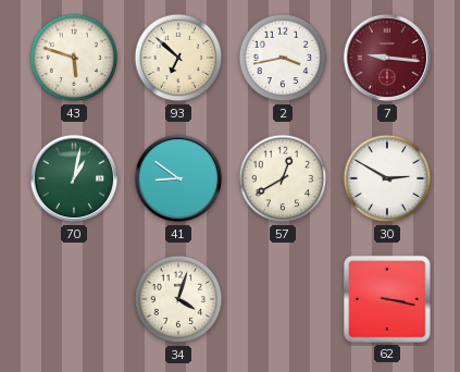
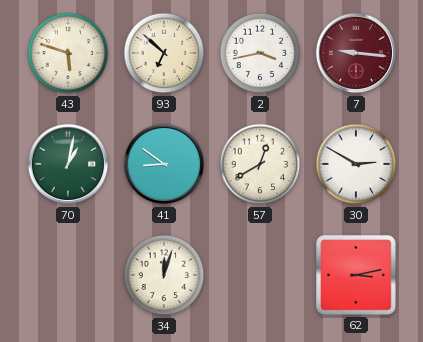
34: 4:03 -> 12:03 (164, 275)
62: 3:17 -> 3:13 (356, 275)
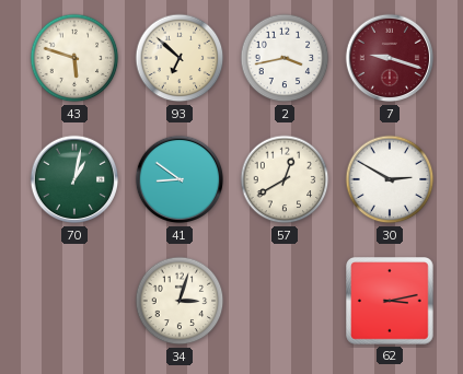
7: 9:16 -> 9:18 (390, 58)
34: 12:03 -> 3:03 (180, 301)
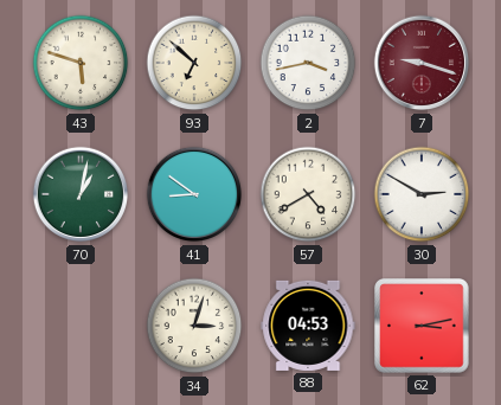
57: 12:40 -> 4:40 (308, 194)
88: none -> 04:53 (308, 326)
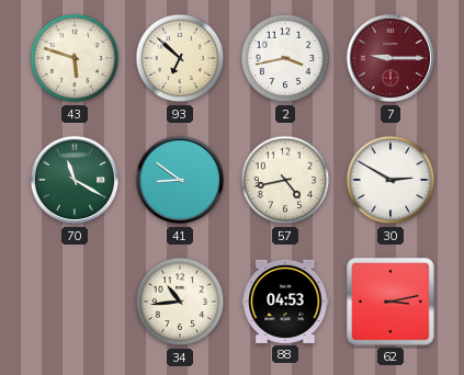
7: 9:18 -> 9:15 (391, 58)
70: 1:02 -> 11:20 (75, 180)
57: 4:40 -> 4:43 (285, 180)
34: 3:03 -> 10:44 (180, 302)
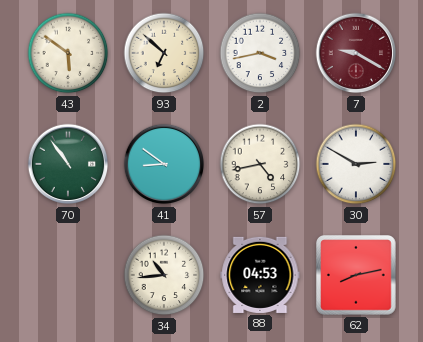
43: 5:48 -> 5:51 (68, 53)
7: 9:15 -> 9:20 (356, 53)
70: 11:20 -> 10:54 (68, 164)
62: 3:13 -> 8:13 (356, 275)
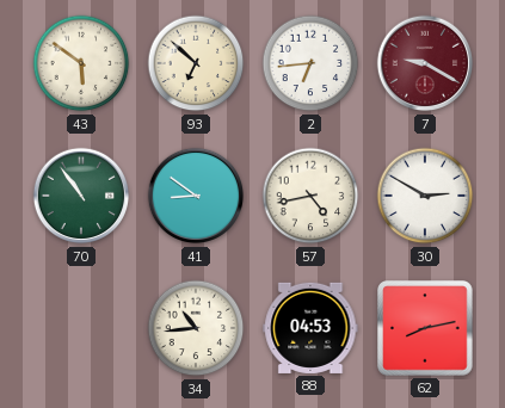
2: 3:43 -> 6:44 (310, 63)
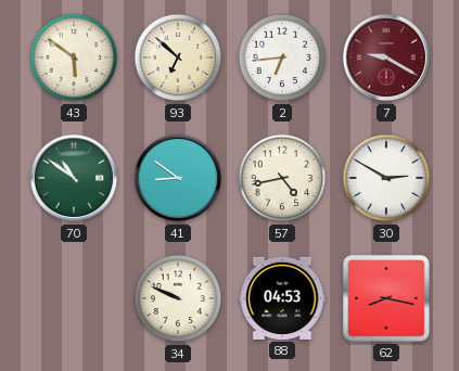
70: 10:54 -> 10:51 (74, 178)
34: 10:44 -> 9:49 (178, 298)
62: 8:13 -> 8:17 (386, 298)
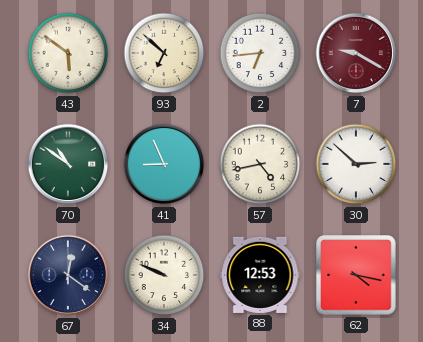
41: 8:51 -> 8:56 (164, 164)
30: 2:50 -> 2:52 (356, 164)
67: none -> 12:21 (68, 275)
88: 04:53 -> 12:53 (260, 275)
62: 8:17 -> 4:17 (356, 275)
